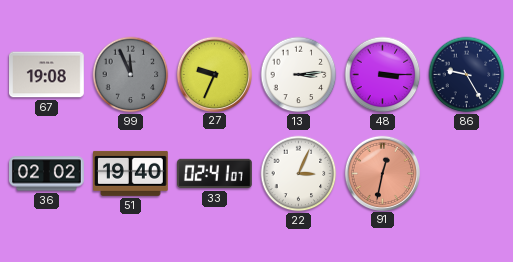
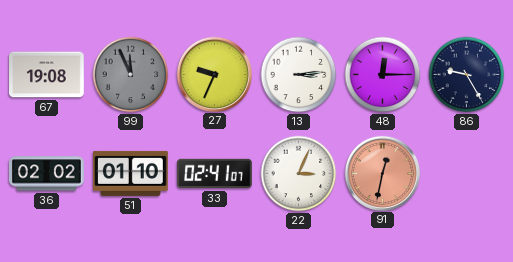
48: 3:15 -> 12:15 (383, 75)
51: 19:40 -> 01:10 (131, 173)
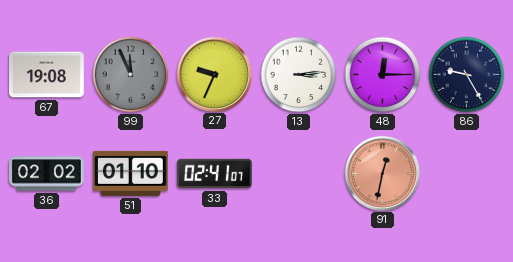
22: 3:04 -> none (299, 174)
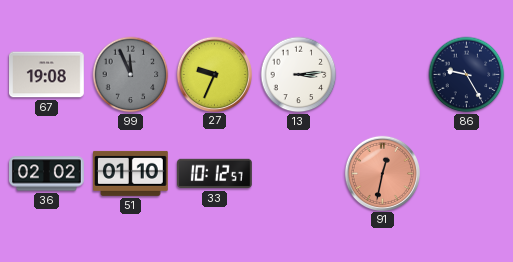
48: 12:15 -> none (383, 75)
33: 02:41 -> 10:12 (215, 174)
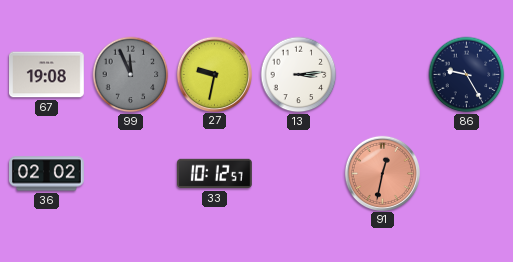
27: 9:34 -> 9:32 (214, 74)
51: 01:10 -> none (131, 173)
